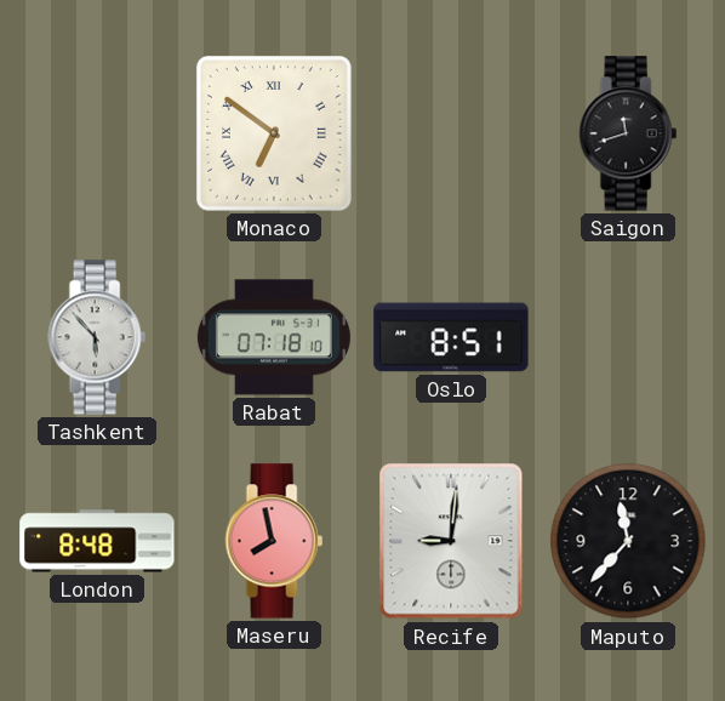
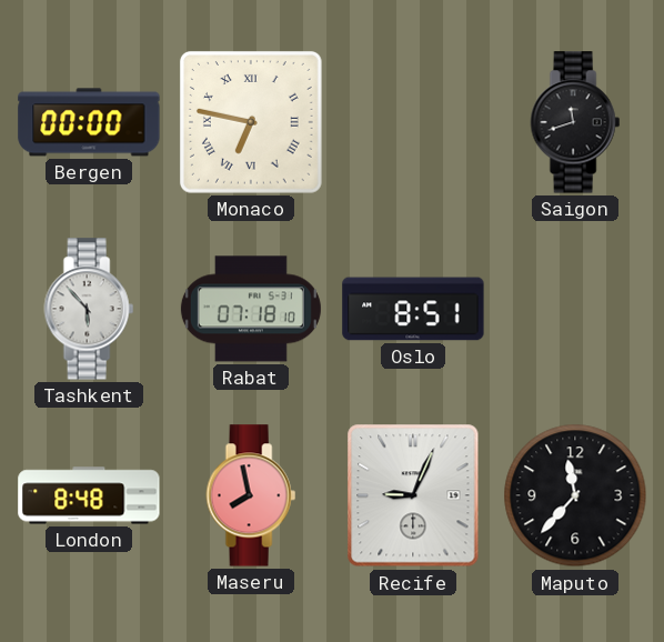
Bergen: none -> 00:00 (89, 122)
Monaco: 6:51 -> 6:47 (251, 122)
Recife: 9:01 -> 9:04 (413, 495)
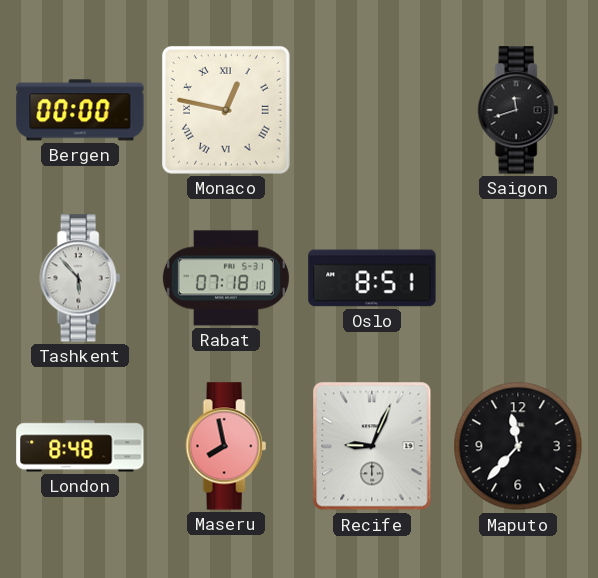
Monaco: 6:47 -> 12:47 (226, 110)
